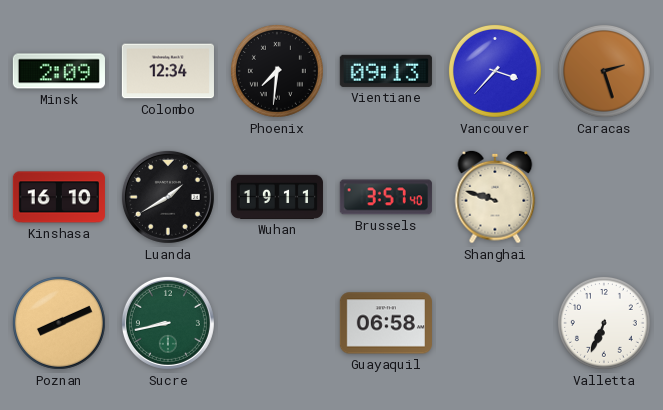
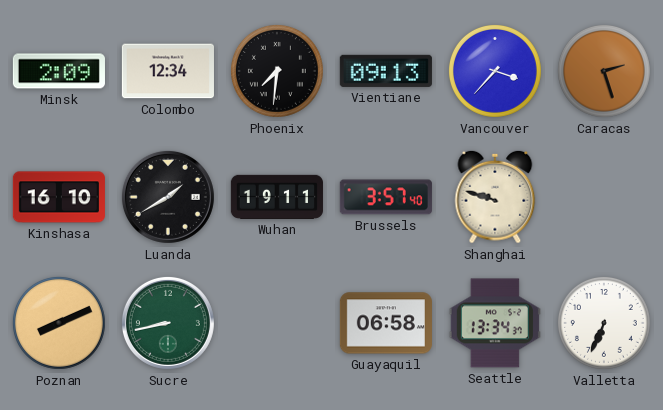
Seattle: none -> 13:34 (495, 323)
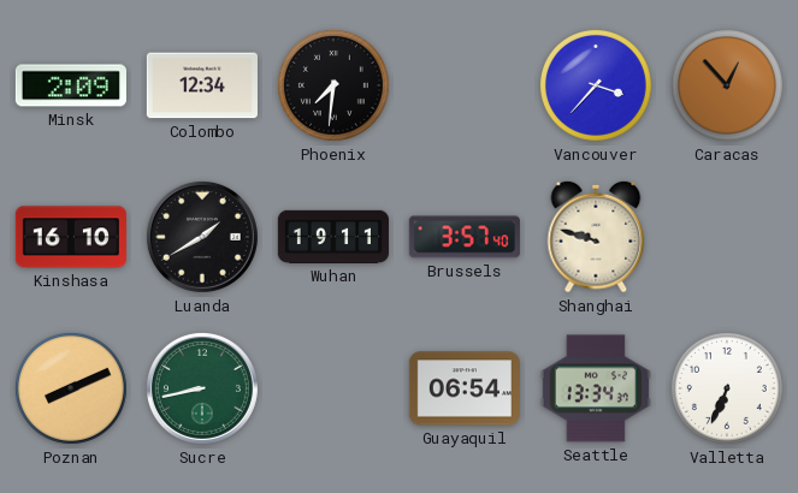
Vientiane: 09:13 -> none (386, 71)
Caracas: 2:27 -> 12:53 (727, 85)
Guayaquil: 06:58 -> 06:54 (465, 388)
